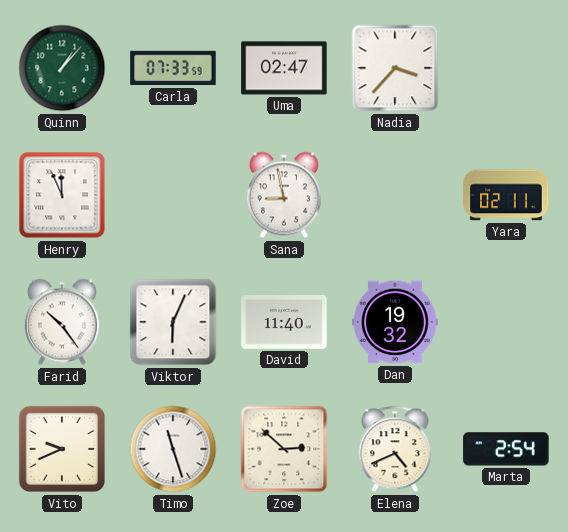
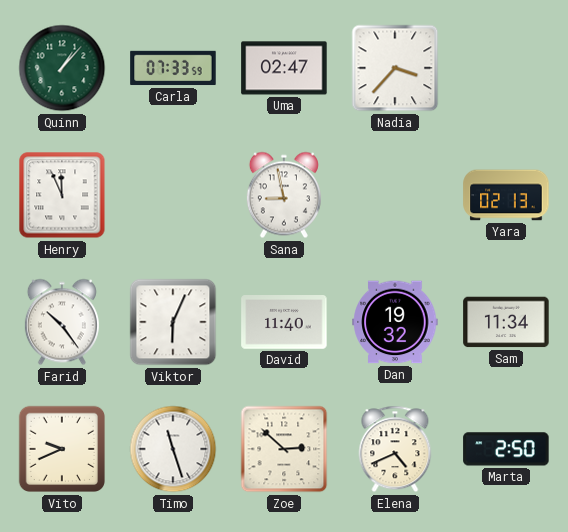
Yara: 02:11 -> 02:13 (506, 195)
Sam: none -> 11:34 (506, 322)
Marta: 2:54 -> 2:50 (506, 449)
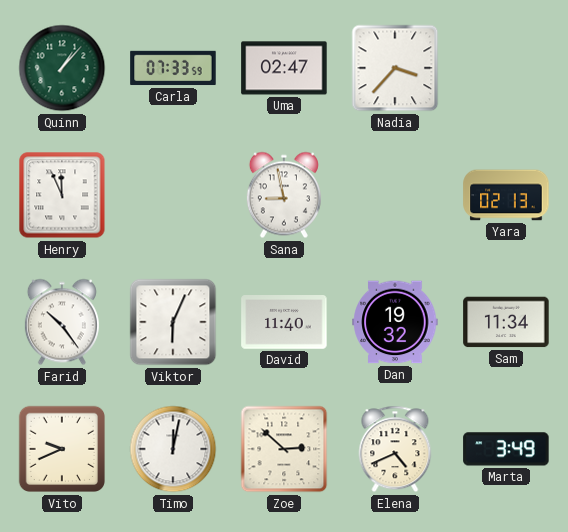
Timo: 11:27 -> 12:02 (173, 449)
Marta: 2:50 -> 3:49 (506, 449)
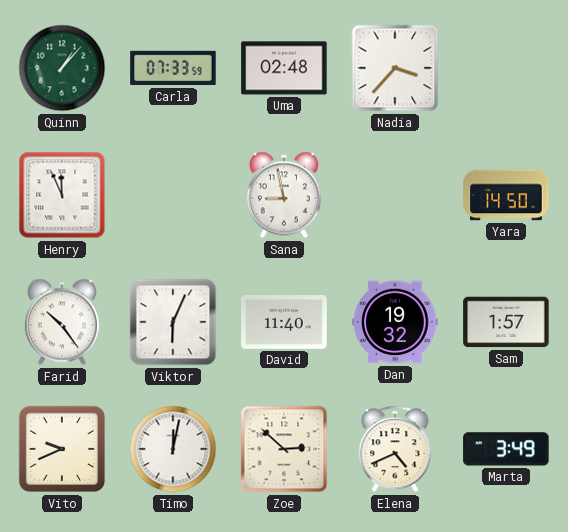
Uma: 02:47 -> 02:48 (284, 68)
Yara: 02:13 -> 14:50 (506, 195)
Sam: 11:34 -> 1:57 (506, 322)
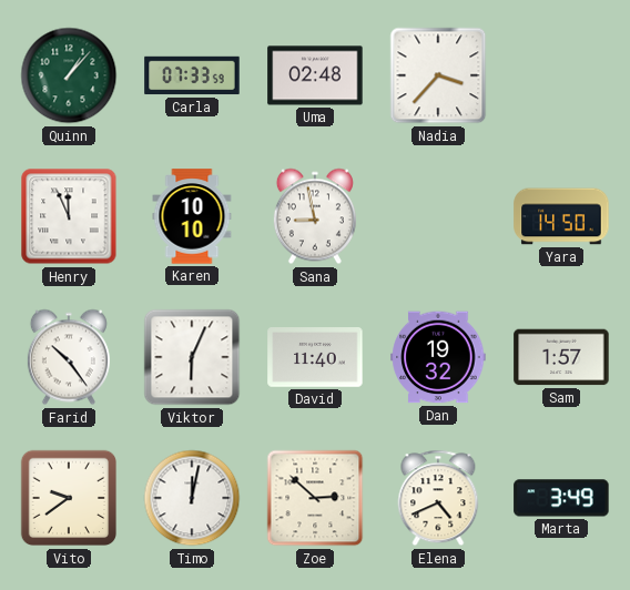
Karen: none -> 10:10 (192, 216)
Vito: 9:41 -> 9:39 (69, 498)
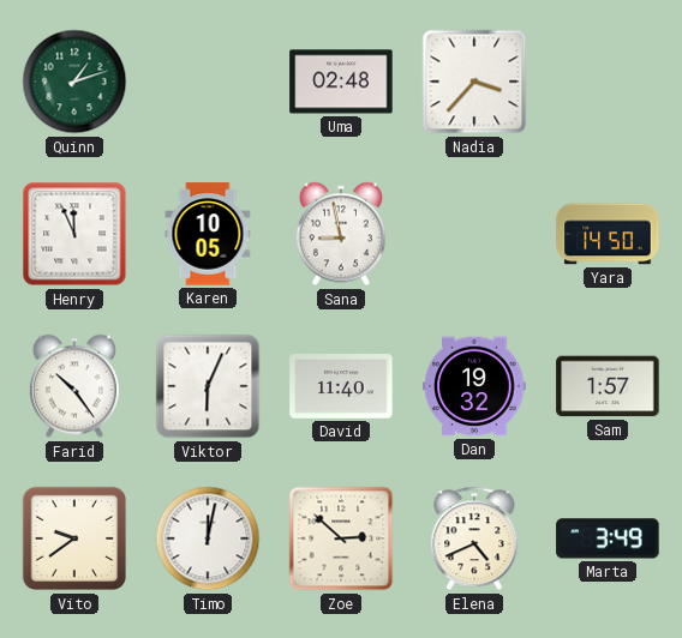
Quinn: 1:07 -> 1:12 (74, 82)
Carla: 07:33 -> none (192, 75)
Karen: 10:10 -> 10:05 (208, 234)
